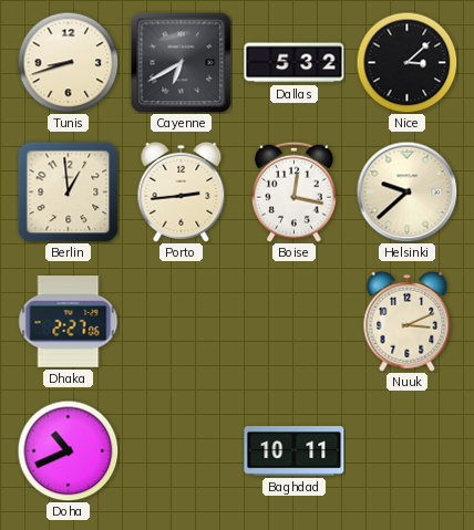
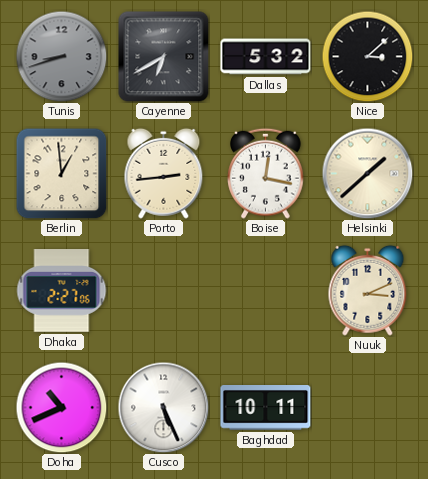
Tunis dial: cream -> grey (61, 56)
Helsinki: 9:38 -> 1:38 (367, 173)
Cusco: none -> 5:26 (163, 407)
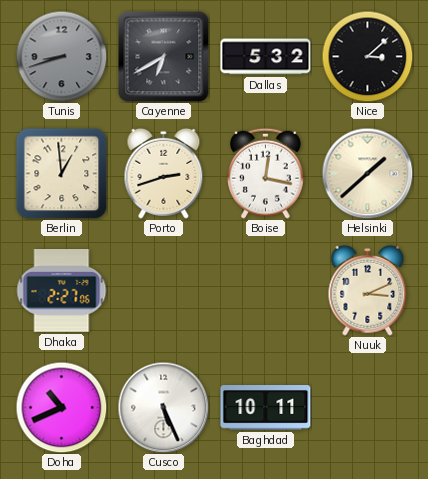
Porto: 2:44 -> 2:42 (164, 173)
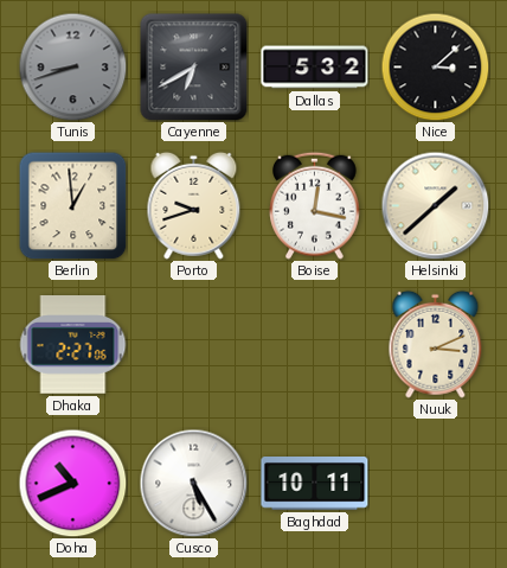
Porto: 2:42 -> 9:42 (194, 205)
Cusco: 5:26 -> 5:25 (193, 483)
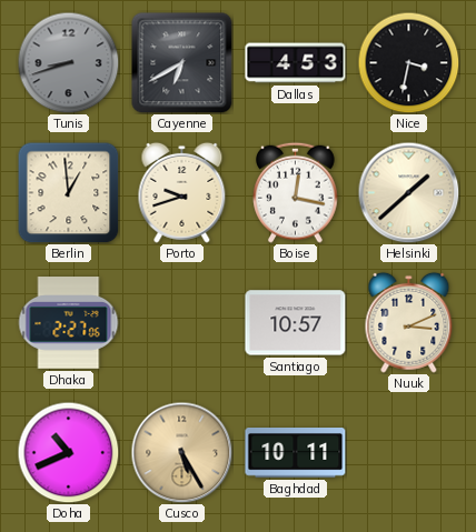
Dallas: 5:32 -> 4:53 (296, 63)
Nice: 3:08 -> 3:32 (408, 62)
Santiago: none -> 10:57 (296, 323)
Cusco dial: white -> champagne (181, 452)
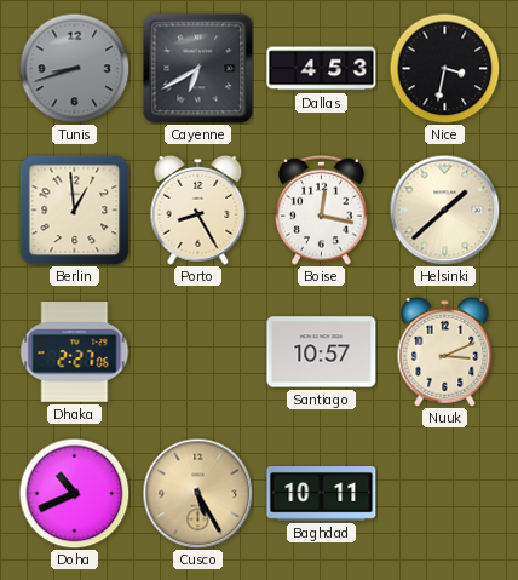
Porto: 9:42 -> 8:25 (198, 209)
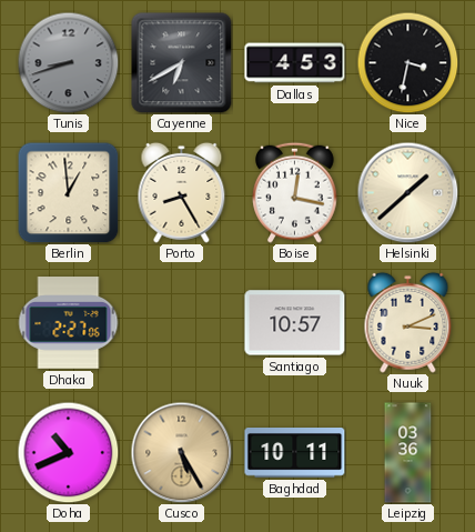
Leipzig: none -> 03:36 (408, 453)
